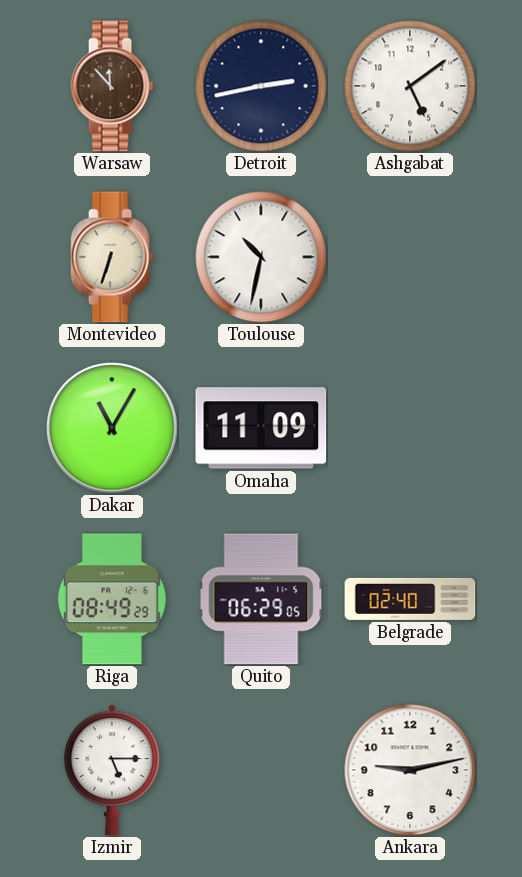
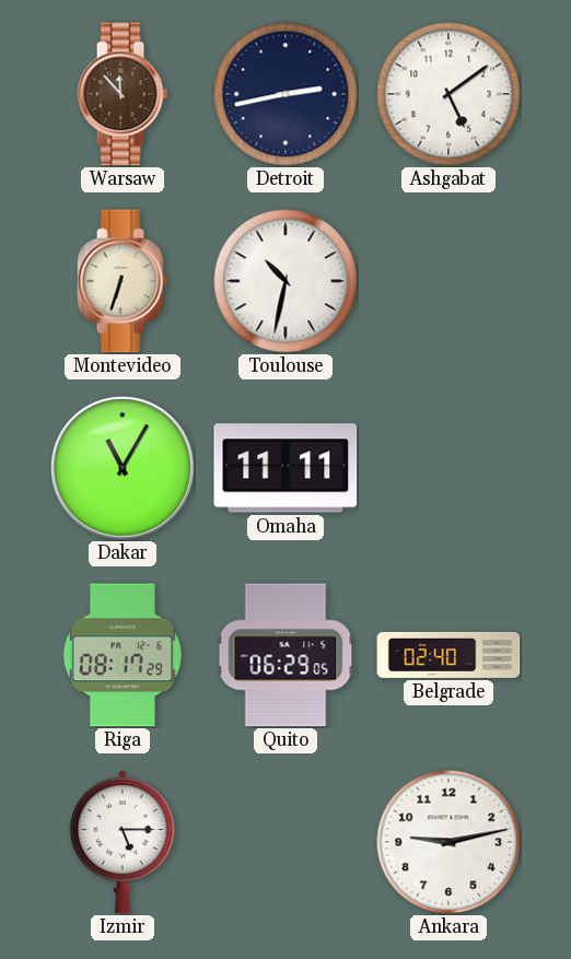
Omaha: 11:09 -> 11:11 (285, 468)
Riga: 08:49 -> 08:17 (123, 655)
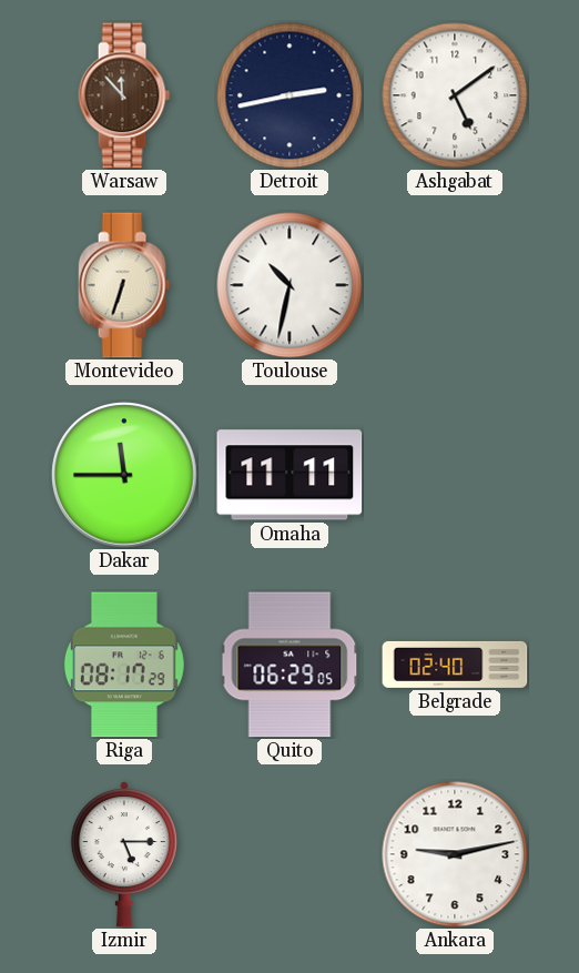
Dakar: 11:05 -> 11:45 (124, 475)
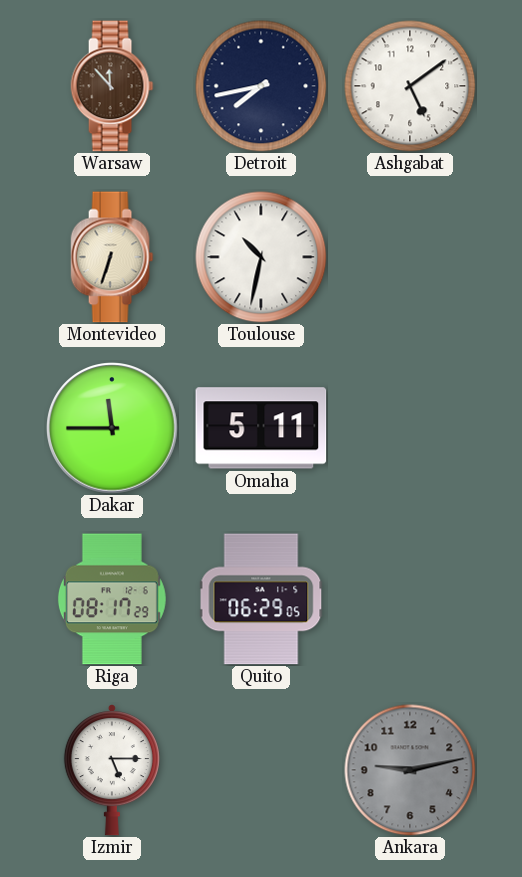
Detroit: 2:43 -> 7:43 (261, 86)
Omaha: 11:11 -> 5:11 (261, 428)
Belgrade: 02:40 -> none (455, 665)
Ankara dial: white -> grey (410, 770)
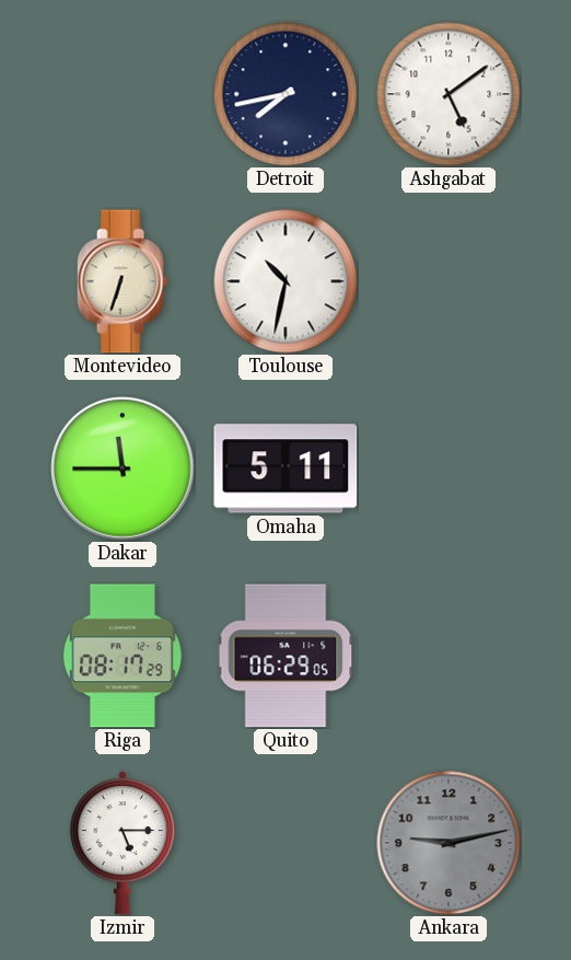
Warsaw: 11:53 -> none (112, 86)
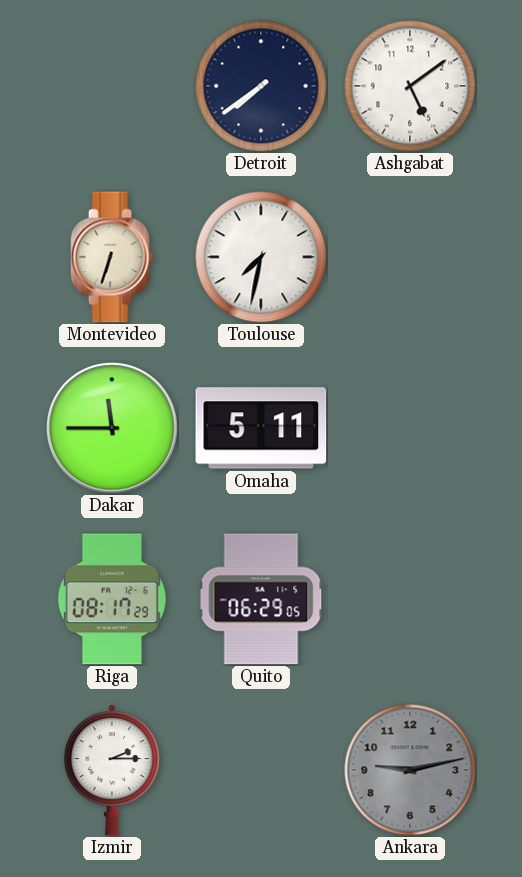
Detroit: 7:43 -> 7:39 (261, 86)
Toulouse: 10:32 -> 7:32 (261, 257)
Izmir: 5:15 -> 2:15 (112, 770)
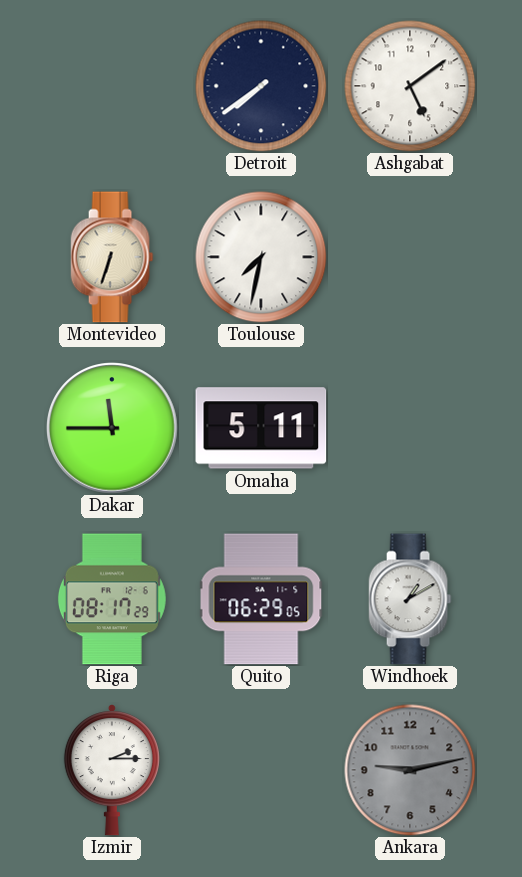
Windhoek: none -> 1:10 (410, 599)
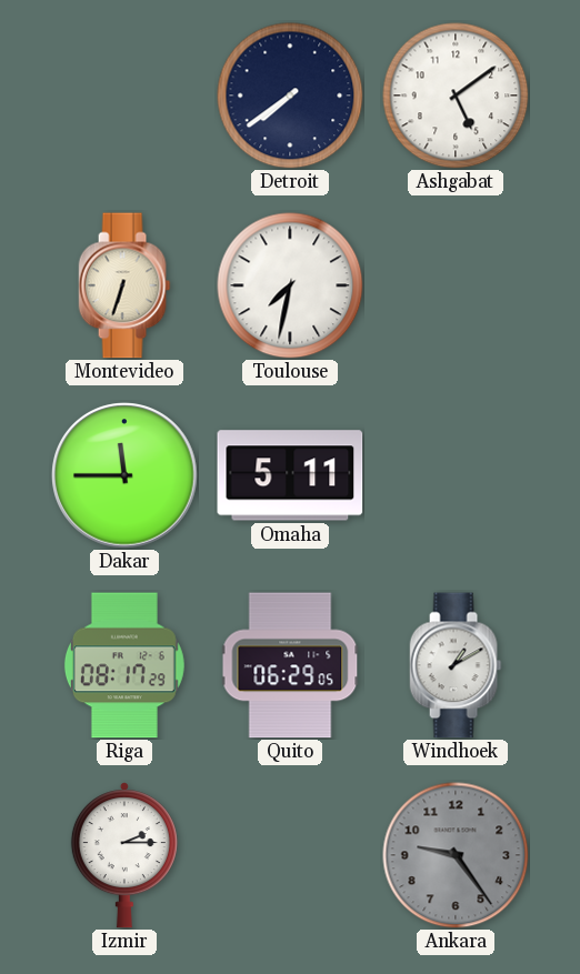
Ankara: 9:13 -> 9:24 (456, 855)
